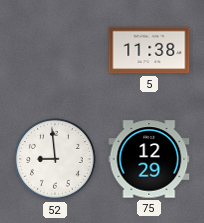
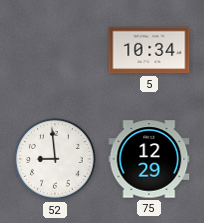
5: 11:38 -> 10:34 (149, 50)
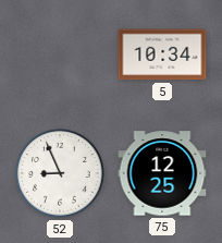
52: 8:59 -> 8:56 (60, 173)
75: 12:29 -> 12:25 (162, 173)
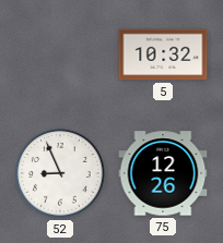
5: 10:34 -> 10:32 (163, 54)
75: 12:25 -> 12:26 (163, 173)
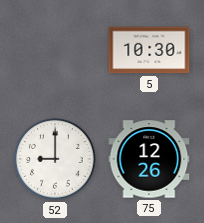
5: 10:32 -> 10:30 (149, 50)
52: 8:56 -> 9:00 (55, 159)
